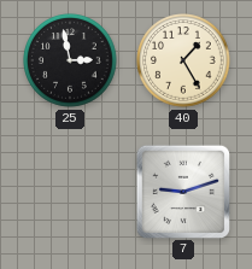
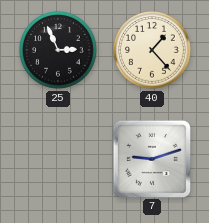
25: 2:58 -> 2:56 (58, 50)
40: 1:25 -> 1:23 (152, 50)
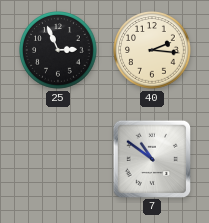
40: 1:23 -> 2:16 (152, 50)
7: 9:12 -> 10:51 (151, 158)
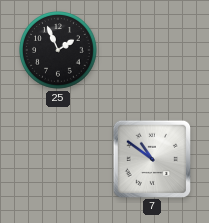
25: 2:56 -> 1:56 (58, 50)
40: 2:16 -> none (152, 50)
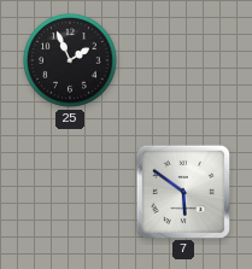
7: 10:51 -> 5:51 (182, 191)
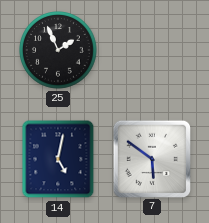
14: none -> 5:02 (58, 159)
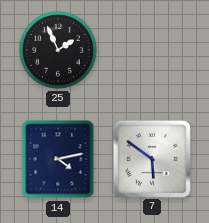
14: 5:02 -> 4:13 (58, 159)
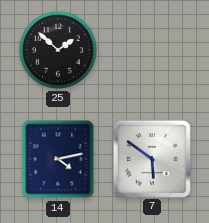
25: 1:56 -> 1:52 (58, 50)
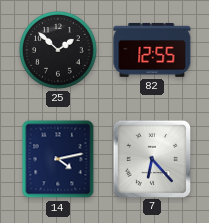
82: none -> 12:55 (152, 50)
7: 5:51 -> 6:23 (151, 158)
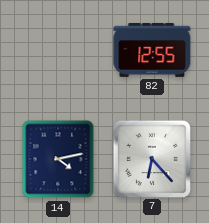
25: 1:52 -> none (58, 50)
